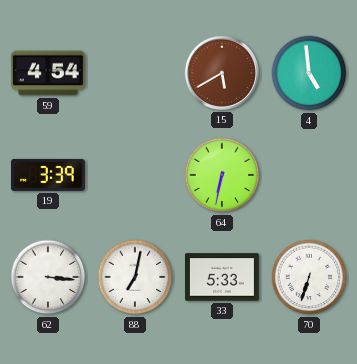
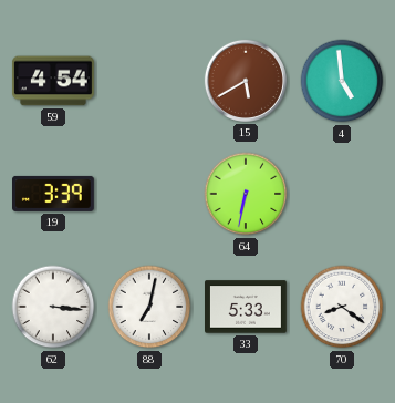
70: 6:33 -> 8:21 (342, 307)
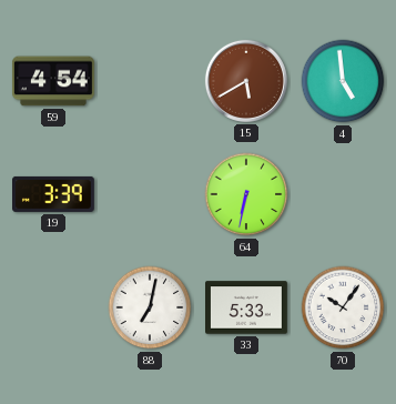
62: 3:16 -> none (53, 307)
70: 8:21 -> 10:06 (343, 307)
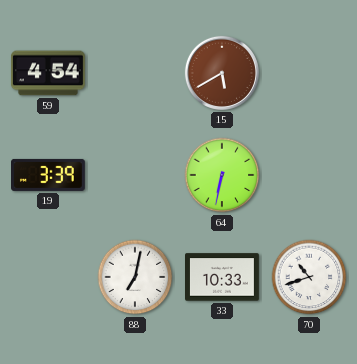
4: 4:59 -> none (343, 81)
33: 5:33 -> 10:33 (223, 277)
70: 10:06 -> 10:42 (309, 277)
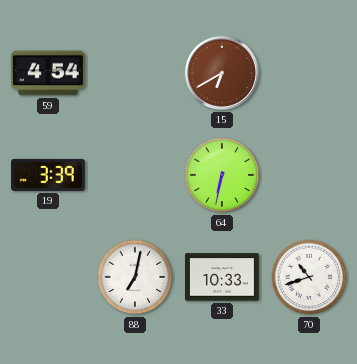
15: 5:40 -> 6:40 (222, 73)
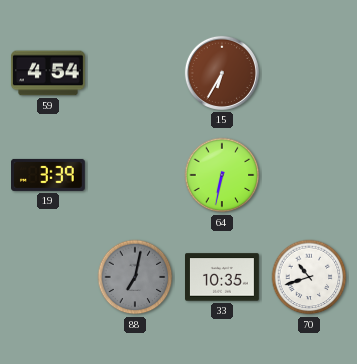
15: 6:40 -> 6:35 (222, 73)
88 dial: white -> grey (135, 277)
33: 10:33 -> 10:35 (223, 277)
